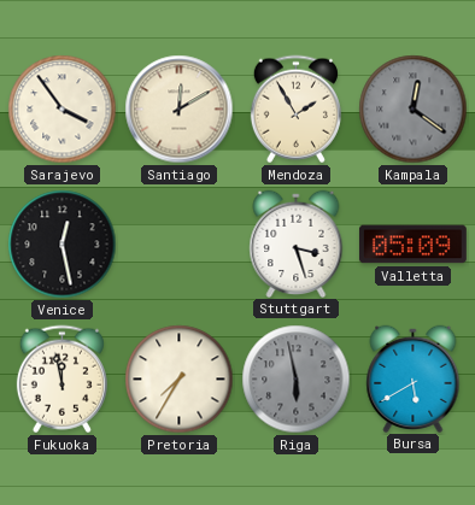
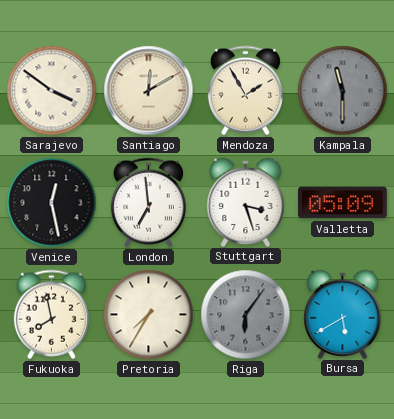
Sarajevo: 3:54 -> 3:51 (52, 91)
Kampala: 12:21 -> 11:30 (343, 91)
London: none -> 6:59 (148, 203)
Fukuoka: 11:58 -> 7:58 (51, 315)
Riga: 5:58 -> 6:06 (246, 315)
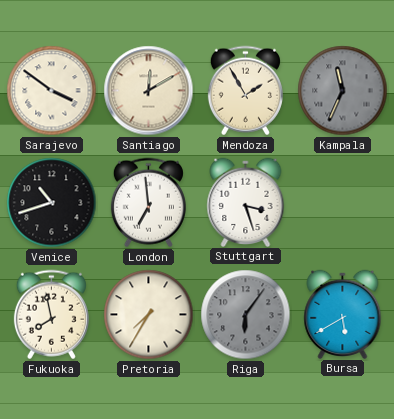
Kampala: 11:30 -> 11:34 (343, 91)
Venice: 12:28 -> 10:42 (52, 203)
Valletta: 05:09 -> none (342, 203)
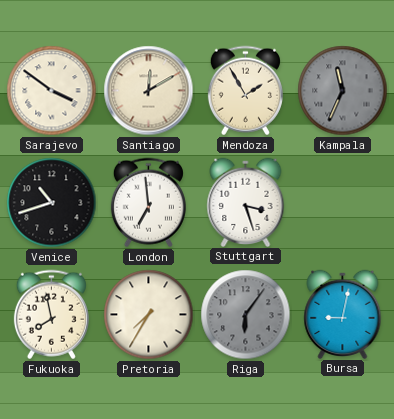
Bursa: 5:40 -> 9:02 (343, 314)
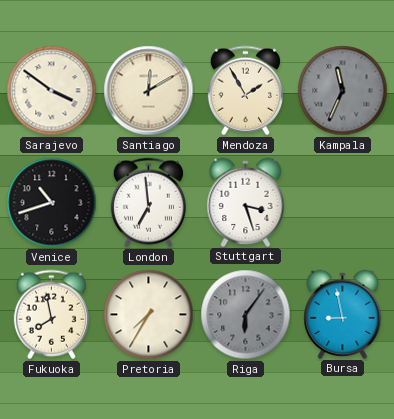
Bursa: 9:02 -> 8:58 (343, 314)
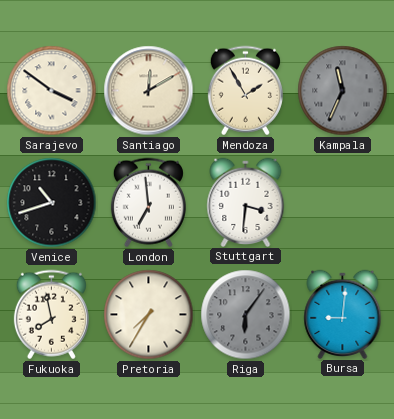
Stuttgart: 3:27 -> 3:31 (246, 202)
Bursa: 8:58 -> 9:01 (343, 314)
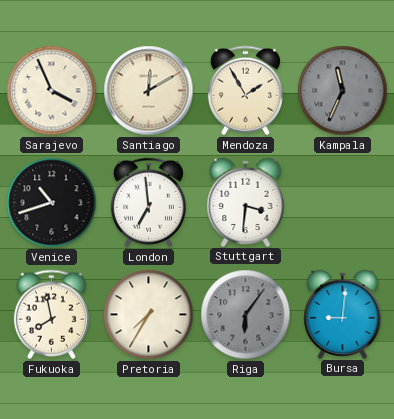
Sarajevo: 3:51 -> 3:56 (52, 91)
